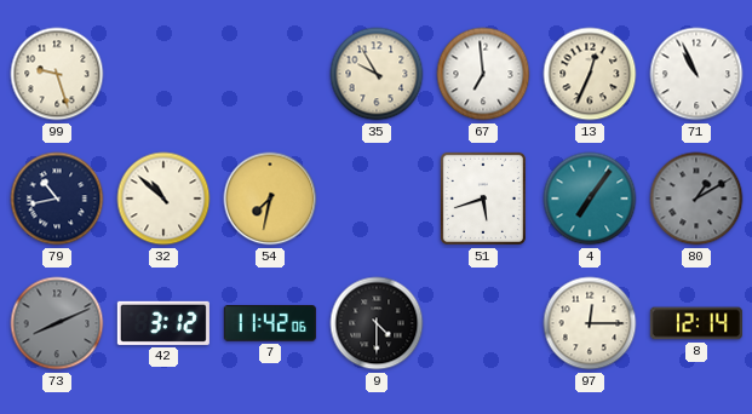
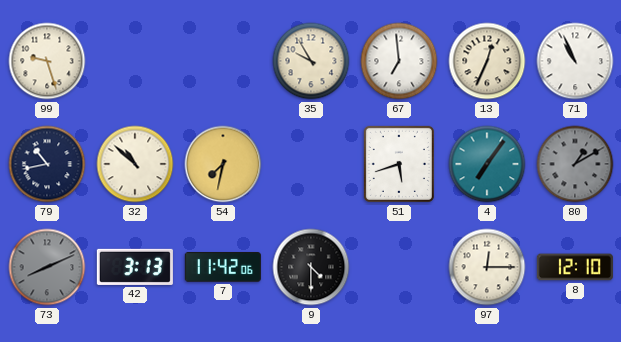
42: 3:12 -> 3:13 (135, 267)
8: 12:14 -> 12:10 (575, 267)
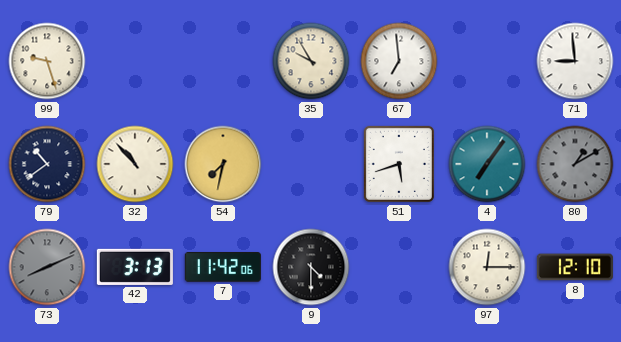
13: 12:34 -> none (487, 61)
71: 10:56 -> 8:59 (575, 61)
79: 10:43 -> 10:39 (47, 164)
32: 10:52 -> 10:53 (135, 164)
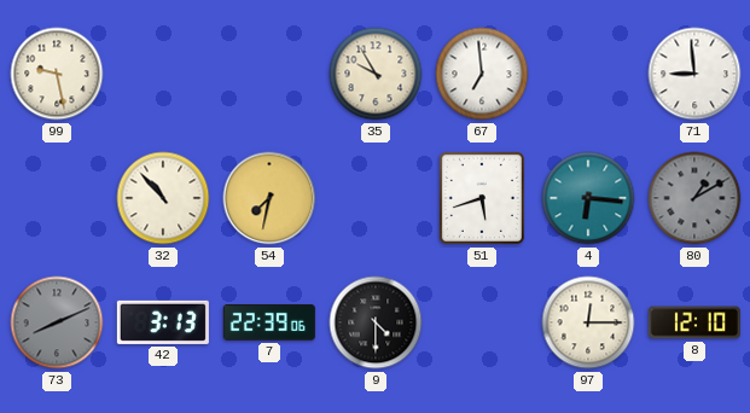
99: 9:27 -> 9:28 (57, 74)
79: 10:39 -> none (47, 164)
4: 7:06 -> 6:16 (588, 198)
7: 11:42 -> 22:39 (269, 322)
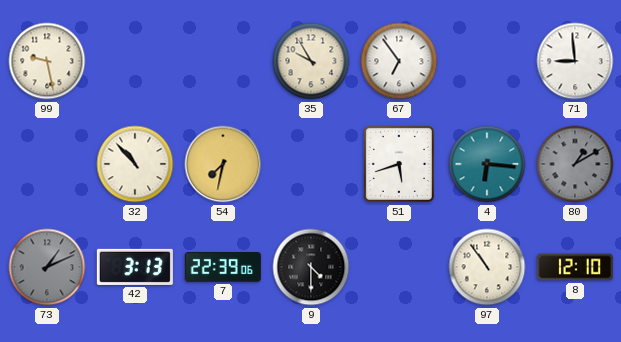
67: 6:59 -> 6:54 (399, 61)
73: 8:11 -> 1:11 (47, 267)
97: 12:15 -> 10:54 (487, 267)
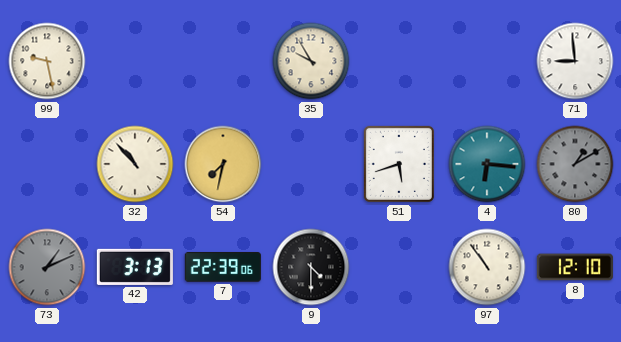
67: 6:54 -> none (399, 61)
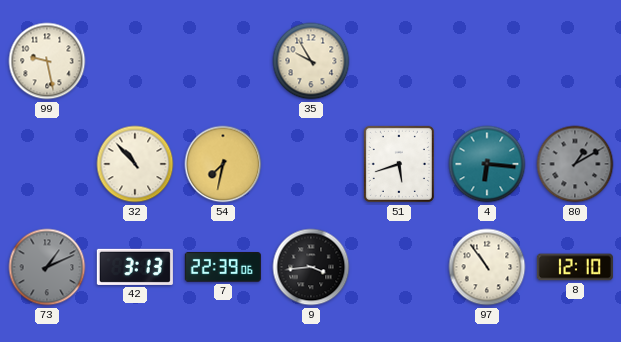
71: 8:59 -> none (575, 61)
9: 4:30 -> 3:44 (311, 267)
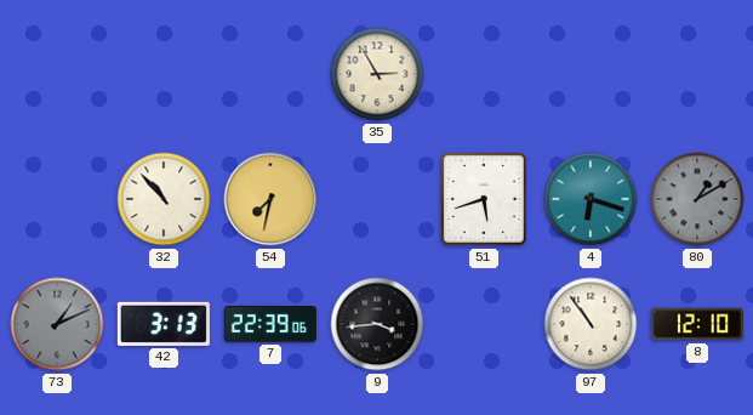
99: 9:28 -> none (47, 61)
35: 9:55 -> 2:55 (377, 74)
4: 6:16 -> 6:18 (591, 199)
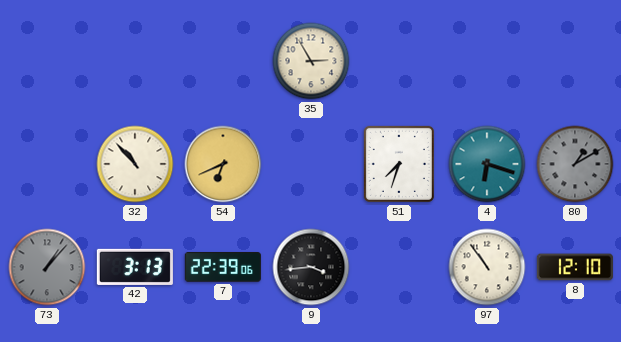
54: 7:32 -> 6:41 (223, 164)
51: 5:42 -> 7:33 (399, 164)
73: 1:11 -> 1:07 (47, 267)
